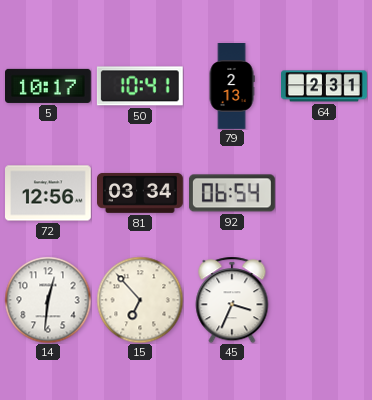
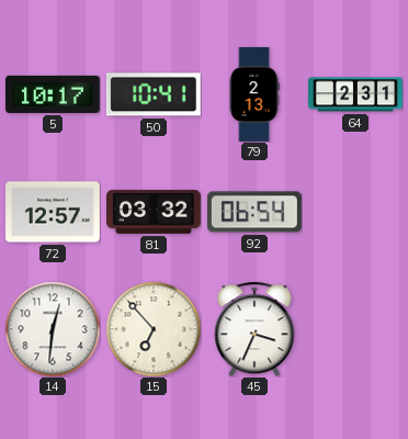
72: 12:56 -> 12:57 (54, 212)
81: 03:34 -> 03:32 (155, 212)
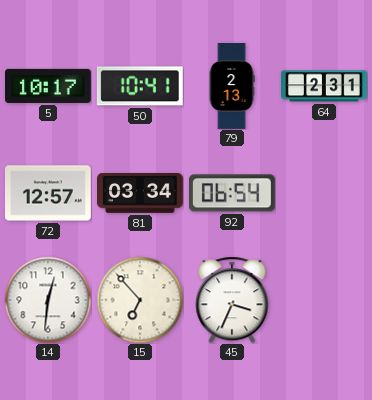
81: 03:32 -> 03:34 (141, 193)
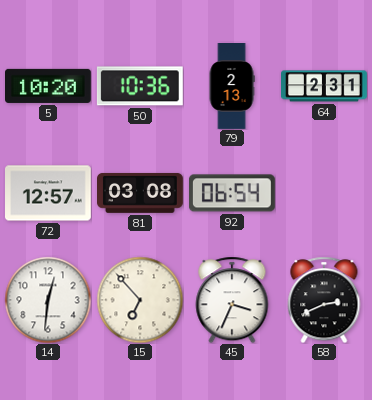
5: 10:17 -> 10:20 (49, 86)
50: 10:41 -> 10:36 (140, 86)
81: 03:34 -> 03:08 (141, 193)
58: none -> 2:41 (324, 300)
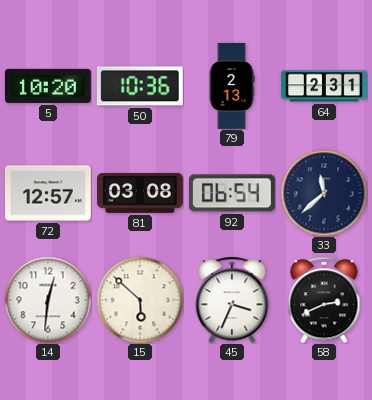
33: none -> 11:38 (324, 193)
15: 6:53 -> 5:52 (140, 300)
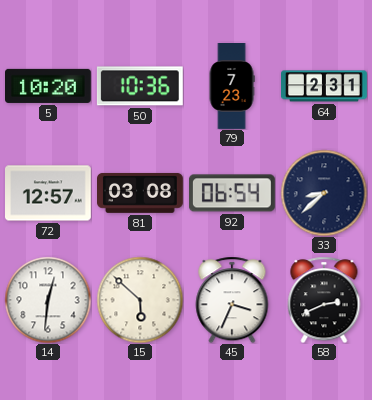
79: 2:13 -> 7:23 (232, 87)
33: 11:38 -> 8:38 (324, 193)
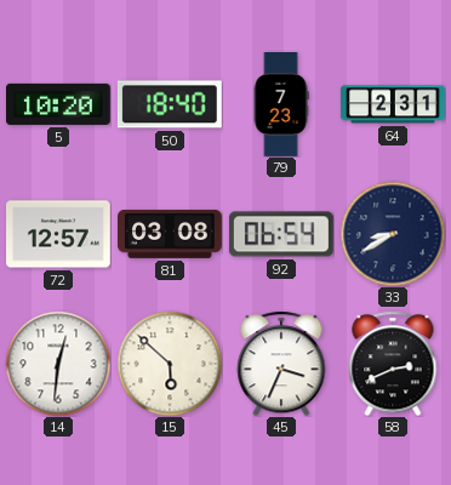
50: 10:36 -> 18:40 (170, 104)
33: 8:38 -> 8:40 (393, 234)
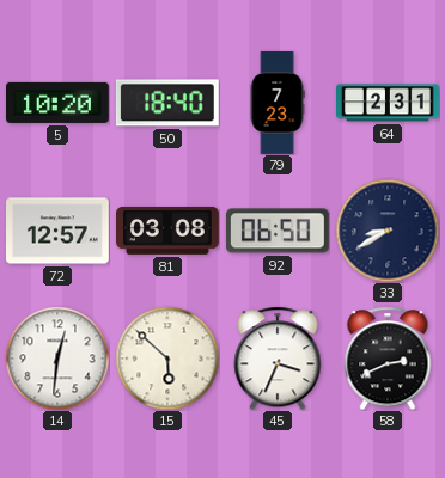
92: 06:54 -> 06:50 (278, 231)
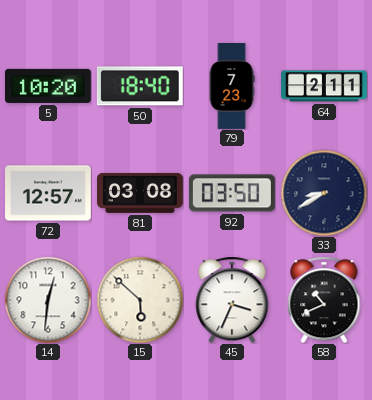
64: 2:31 -> 2:11 (325, 86)
92: 06:50 -> 03:50 (232, 193)
58: 2:41 -> 10:41 (324, 300)
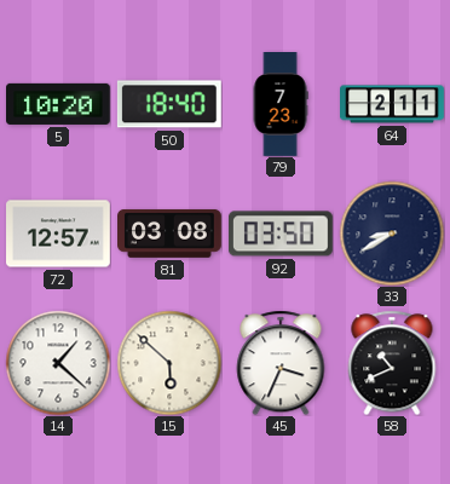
14: 12:31 -> 1:22 (58, 363)
